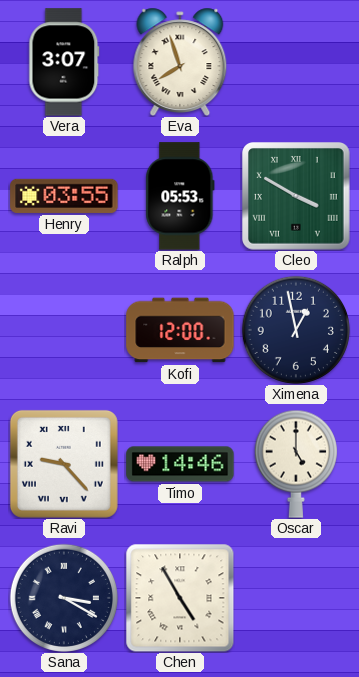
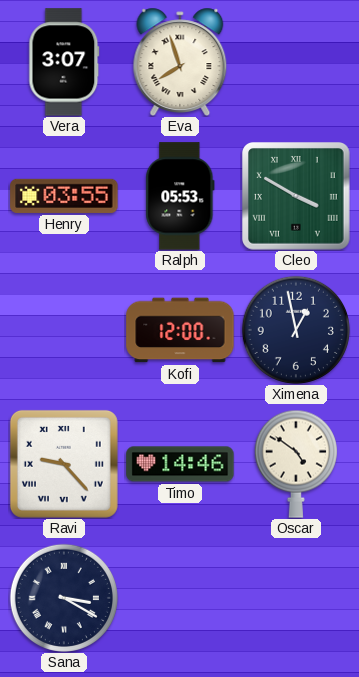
Oscar: 5:00 -> 4:51 (296, 464)
Chen: 4:55 -> none (180, 598)
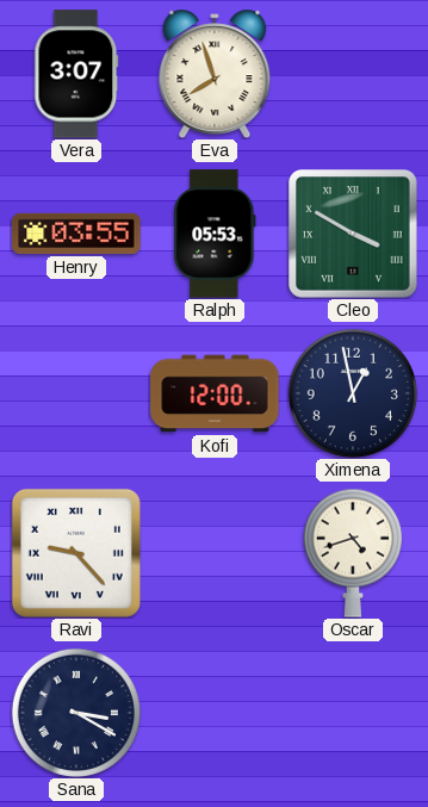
Timo: 14:46 -> none (180, 464)
Oscar: 4:51 -> 4:42 (353, 553)
